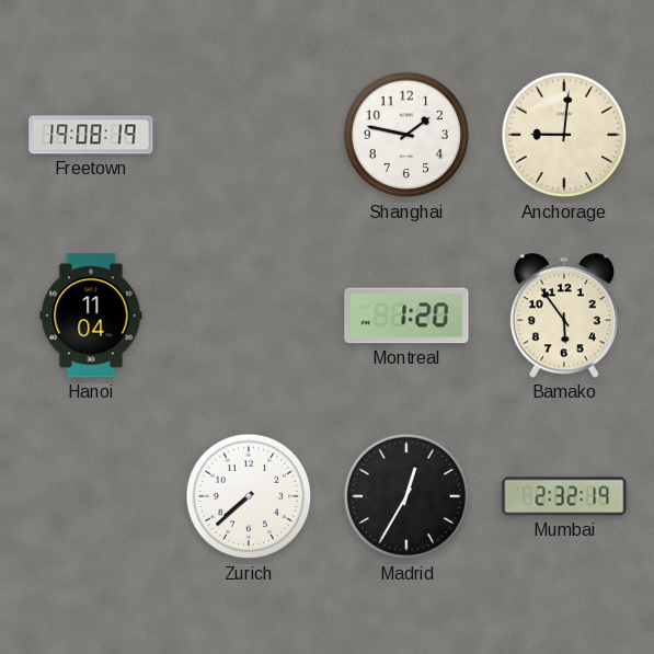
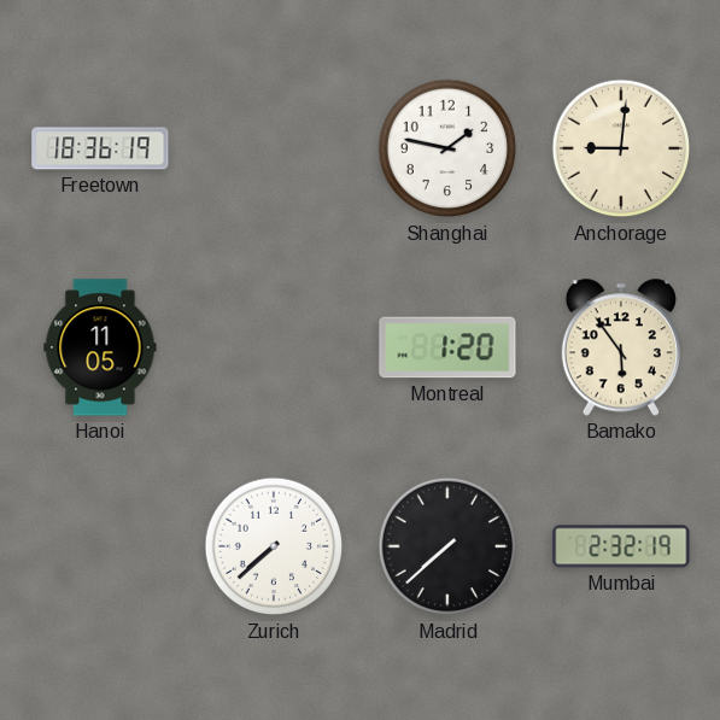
Freetown: 19:08 -> 18:36 (100, 148)
Hanoi: 11:04 -> 11:05 (100, 347)
Madrid: 12:35 -> 7:38 (447, 546)
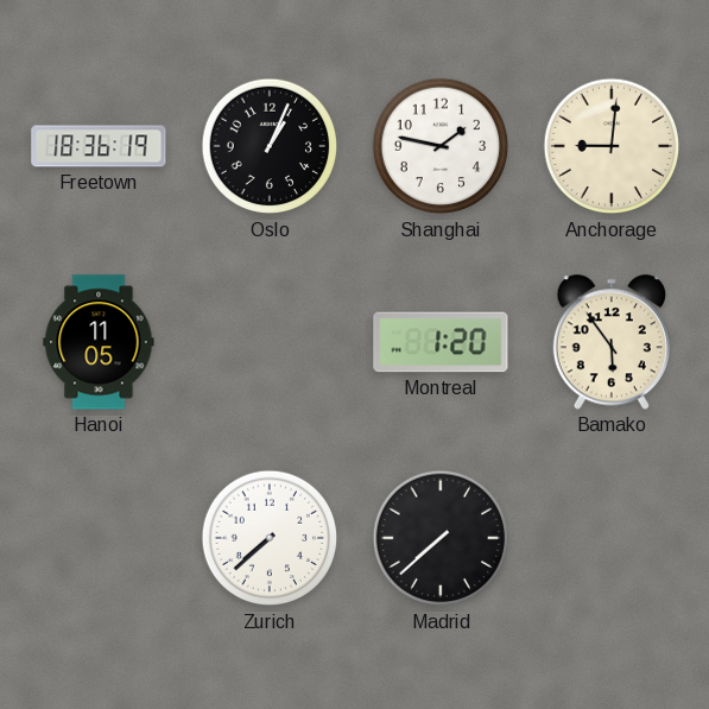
Oslo: none -> 1:04 (270, 146)
Mumbai: 2:32 -> none (621, 546)
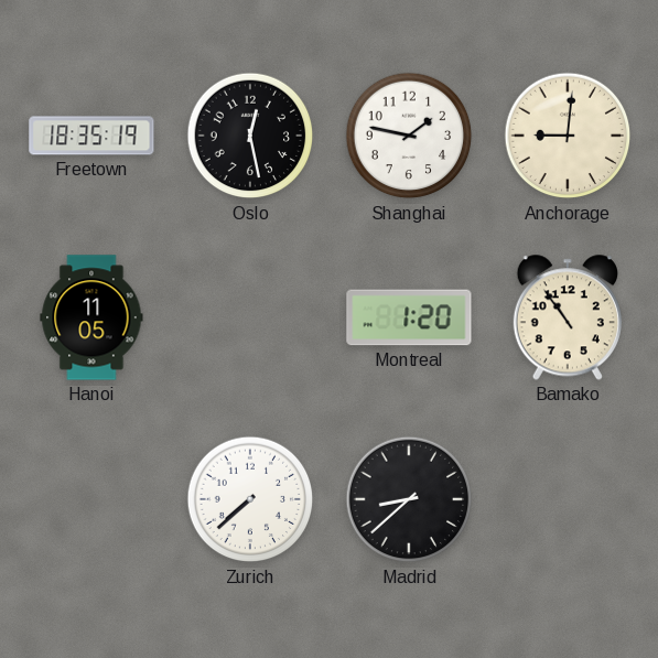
Freetown: 18:36 -> 18:35 (91, 136)
Oslo: 1:04 -> 12:28 (250, 136)
Bamako: 5:54 -> 10:54 (568, 317)
Madrid: 7:38 -> 8:38 (409, 499)
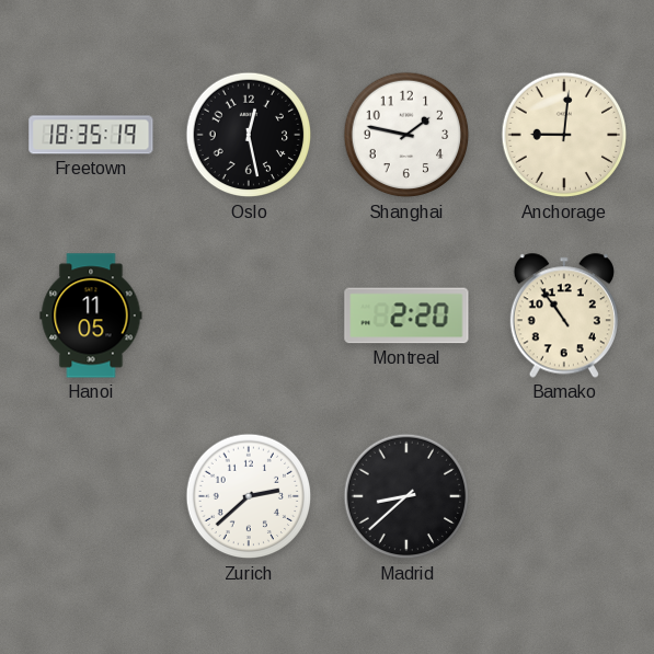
Montreal: 1:20 -> 2:20 (406, 315)
Zurich: 7:38 -> 2:38 (249, 496)
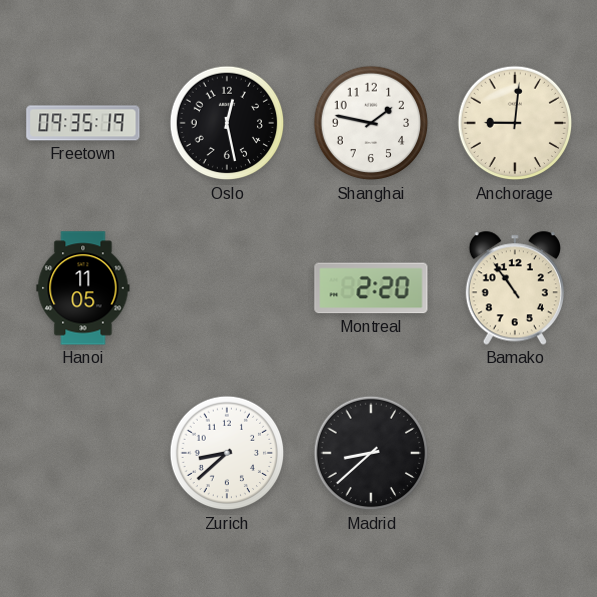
Freetown: 18:35 -> 09:35 (83, 123)
Zurich: 2:38 -> 8:38 (227, 453)
